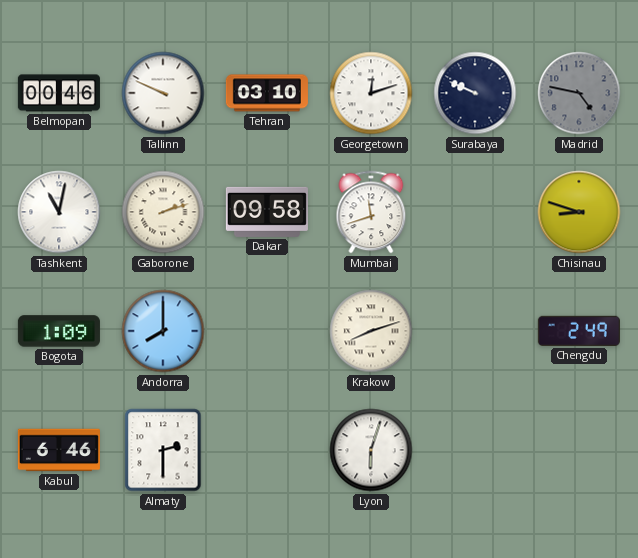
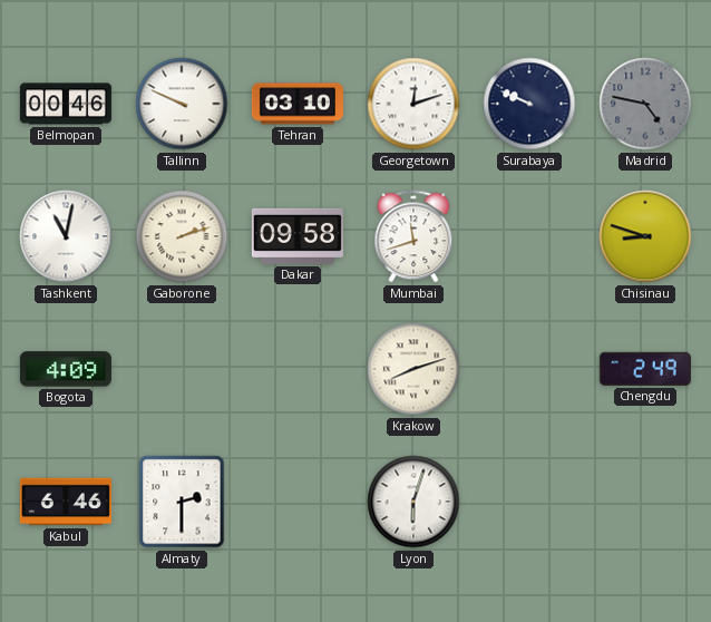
Bogota: 1:09 -> 4:09 (66, 369)
Andorra: 8:00 -> none (163, 331)
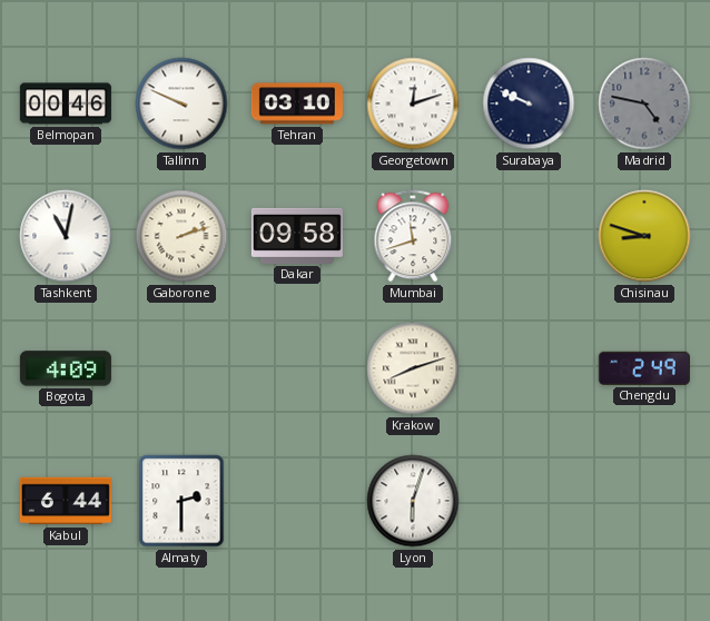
Kabul: 6:46 -> 6:44 (66, 501)
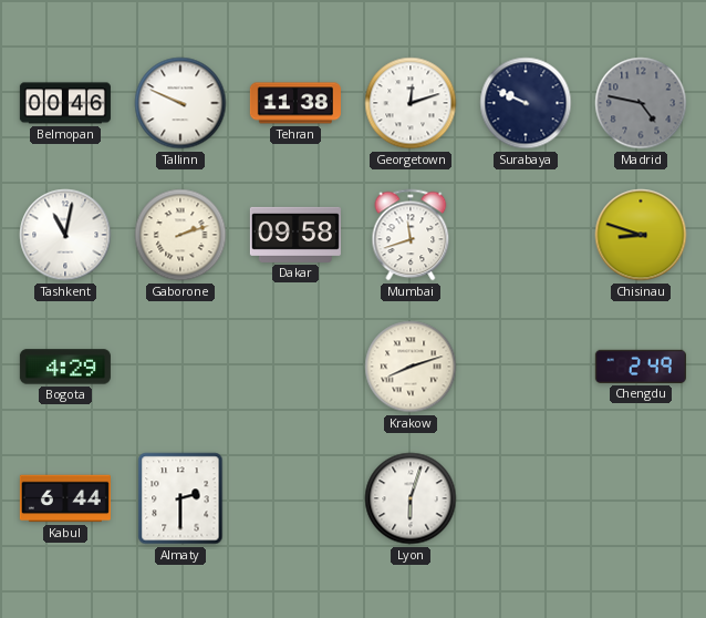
Tehran: 03:10 -> 11:38 (295, 103)
Bogota: 4:09 -> 4:29 (65, 367)
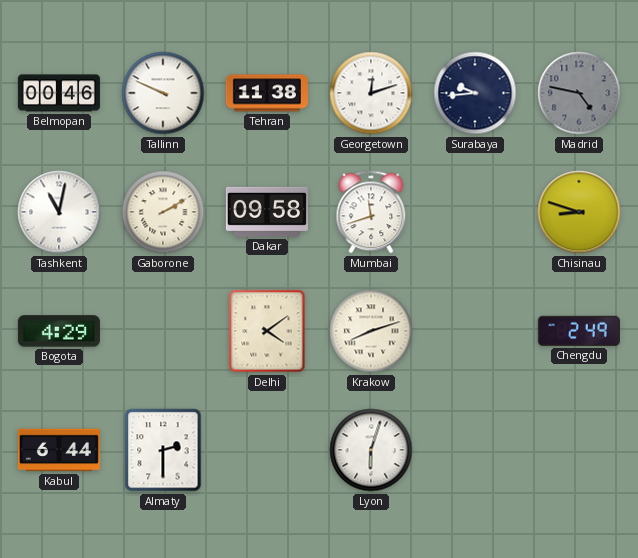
Surabaya: 9:49 -> 9:44 (475, 93)
Gaborone: 2:12 -> 2:10 (163, 212)
Delhi: none -> 4:09 (267, 331)
